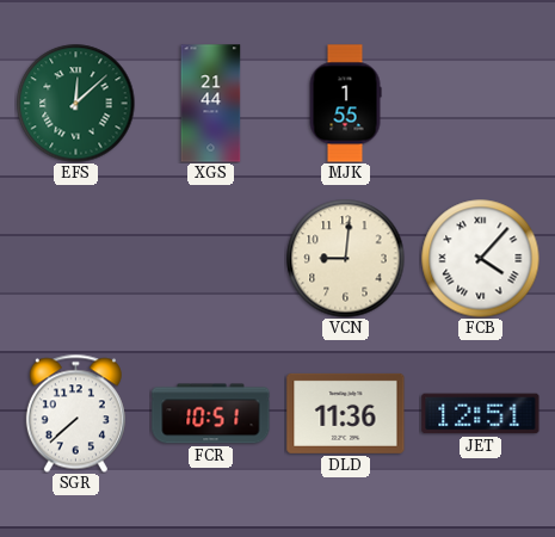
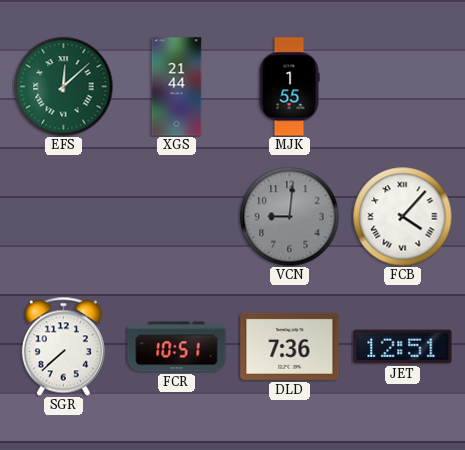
VCN dial: cream -> grey (290, 217)
DLD: 11:36 -> 7:36 (290, 346)
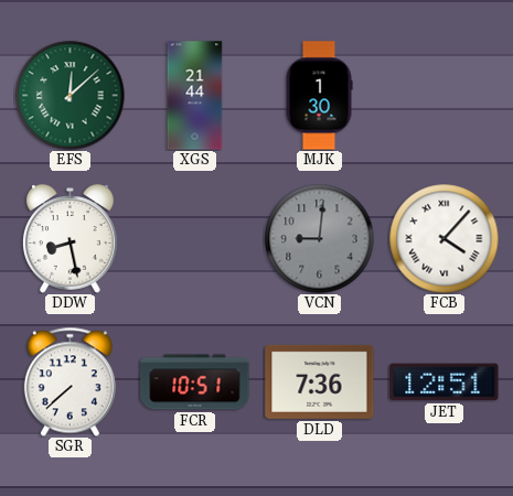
MJK: 1:55 -> 1:30 (319, 96)
DDW: none -> 8:28 (71, 239)
